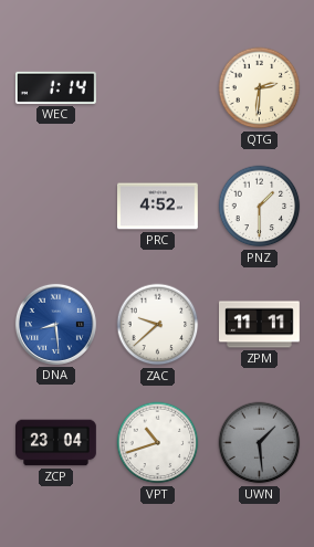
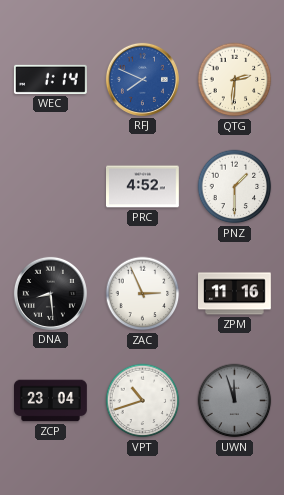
RFJ: none -> 7:49 (142, 79)
DNA dial: blue -> black (50, 293)
ZAC: 9:38 -> 2:56 (143, 294)
ZPM: 11:11 -> 11:16 (235, 294)
UWN: 1:29 -> 11:57 (235, 401)
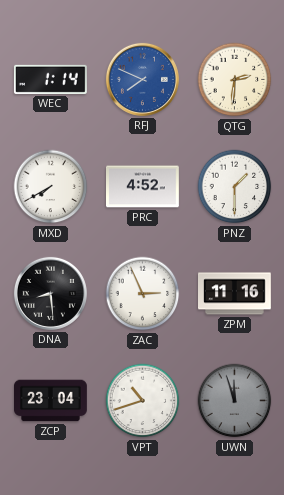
MXD: none -> 7:40 (51, 187)
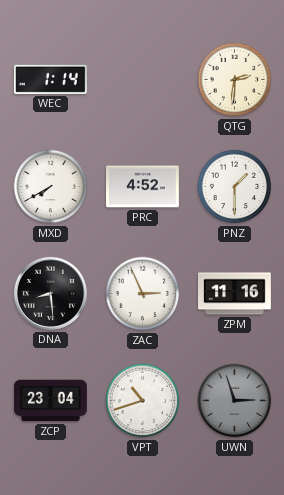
RFJ: 7:49 -> none (142, 79)
UWN: 11:57 -> 2:57 (235, 401)
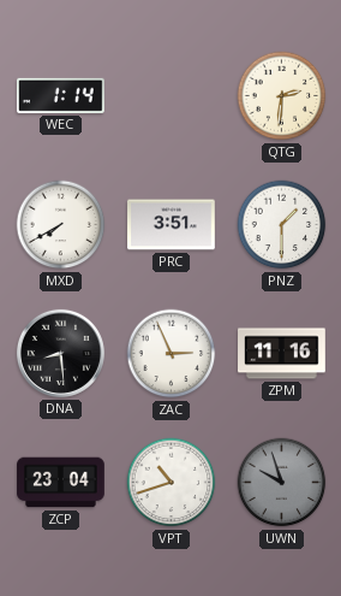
PRC: 4:52 -> 3:51 (172, 225)
UWN: 2:57 -> 9:57 (282, 483)
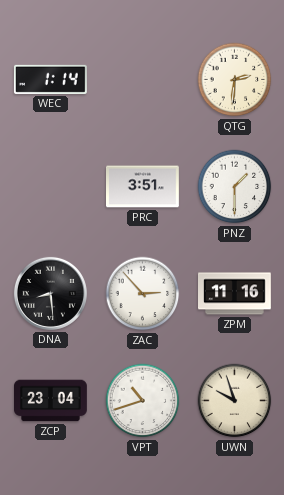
MXD: 7:40 -> none (61, 225)
ZAC: 2:56 -> 2:53 (143, 294)
UWN dial: grey -> cream (235, 401)
